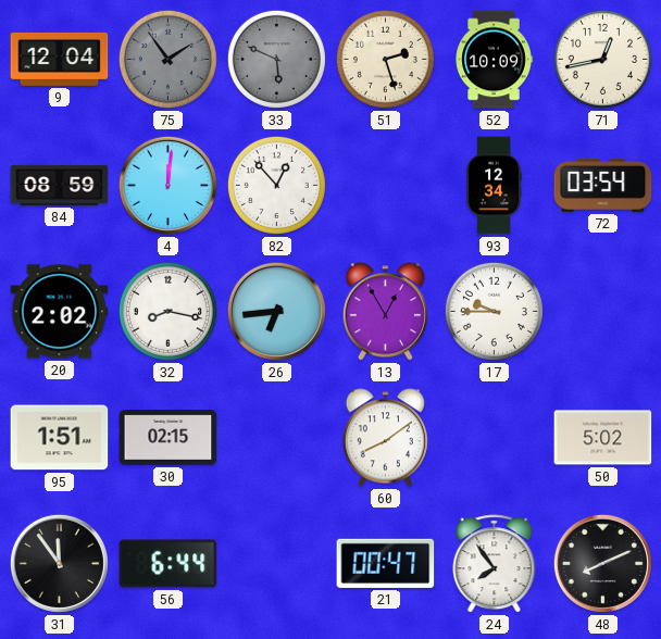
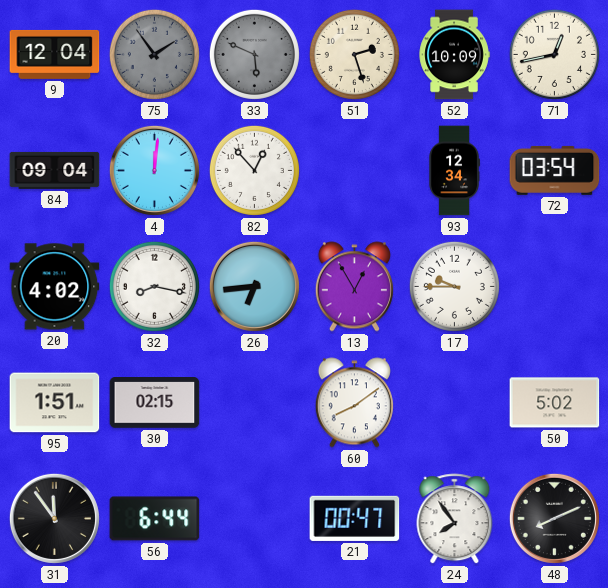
84: 08:59 -> 09:04 (55, 170)
20: 2:02 -> 4:02 (55, 287)
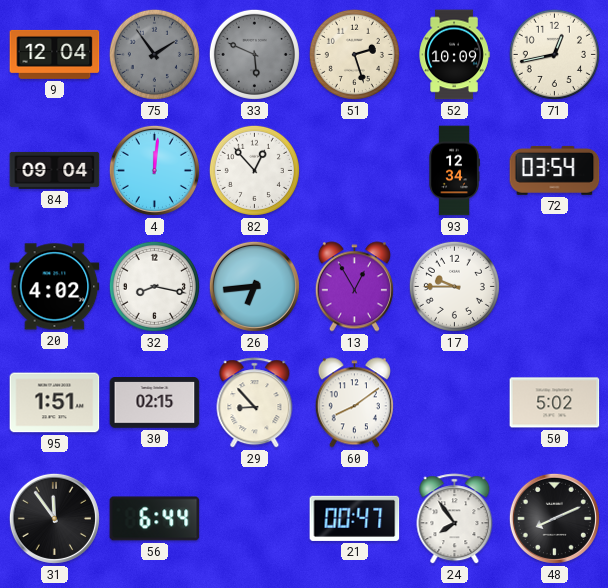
29: none -> 8:53 (255, 403)
